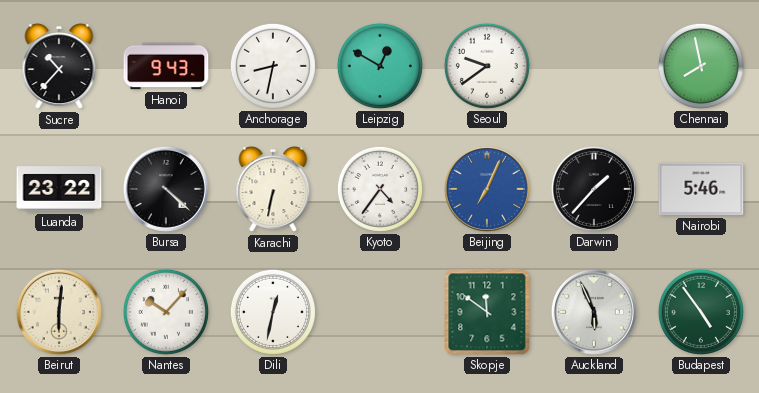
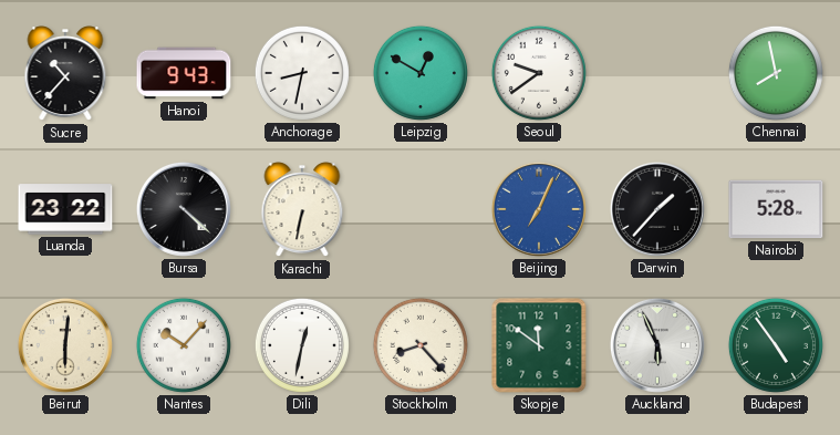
Kyoto: 4:36 -> none (380, 189)
Nairobi: 5:46 -> 5:28 (776, 209)
Stockholm: none -> 8:23 (421, 345)
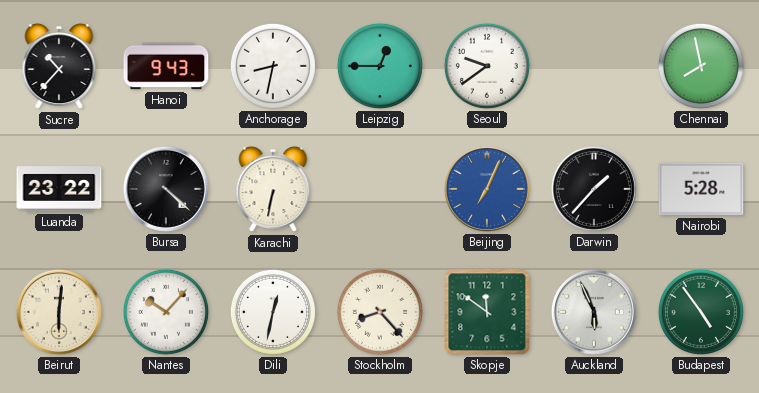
Leipzig: 12:50 -> 12:45 (380, 66)
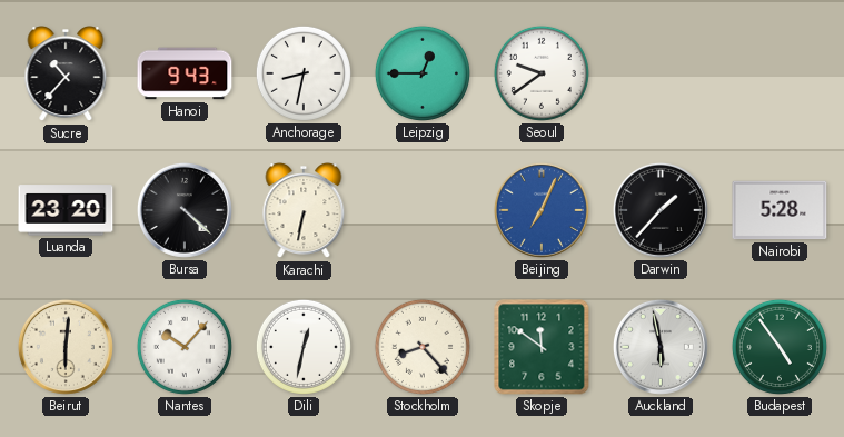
Chennai: 7:58 -> none (701, 66)
Luanda: 23:22 -> 23:20 (66, 210)
Auckland: 5:56 -> 5:58 (661, 347)
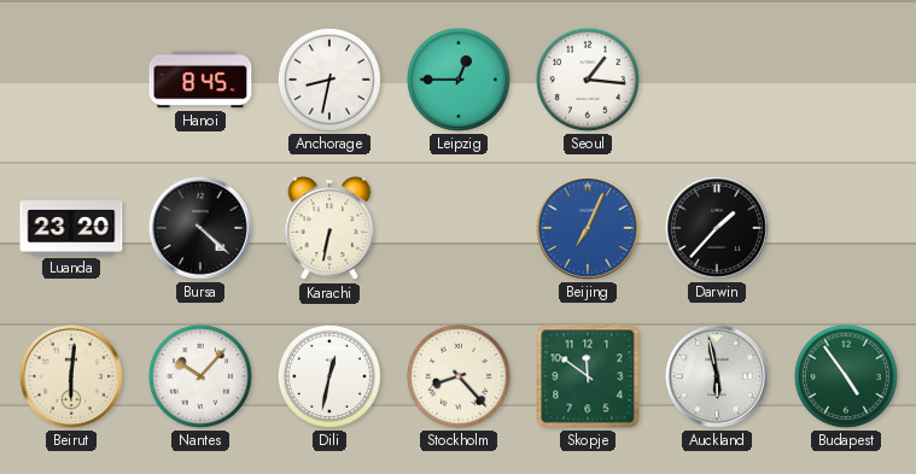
Sucre: 10:37 -> none (66, 75)
Hanoi: 9:43 -> 8:45 (200, 80)
Seoul: 9:39 -> 1:16 (588, 80)
Nairobi: 5:28 -> none (780, 210)
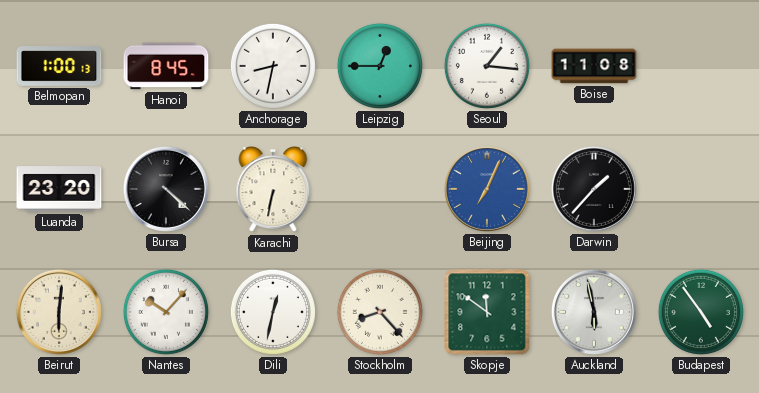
Belmopan: none -> 1:00 (59, 66)
Boise: none -> 11:08 (594, 66)
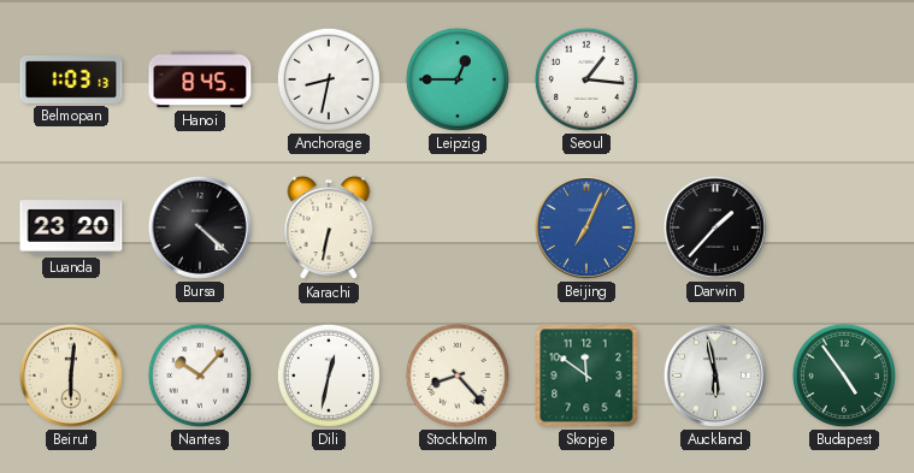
Belmopan: 1:00 -> 1:03 (71, 79)
Boise: 11:08 -> none (594, 66)
